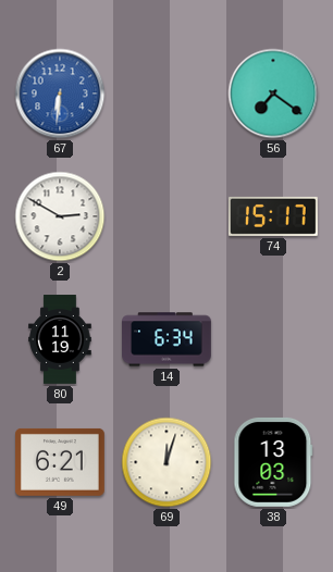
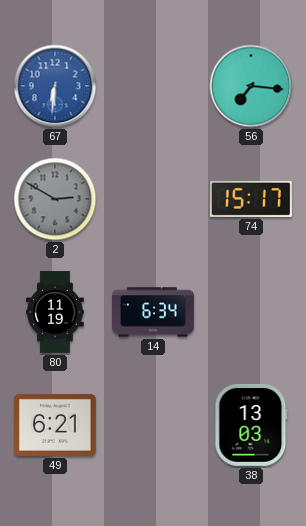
56: 7:21 -> 7:16 (251, 86)
2 dial: white -> grey (55, 199)
69: 12:03 -> none (166, 462)
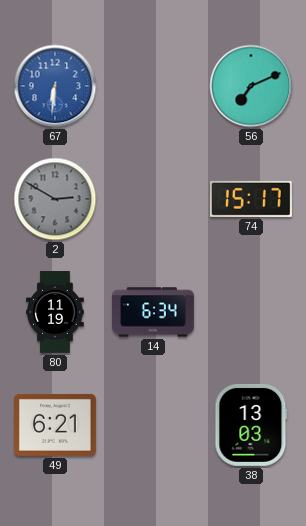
56: 7:16 -> 7:11 (251, 86)
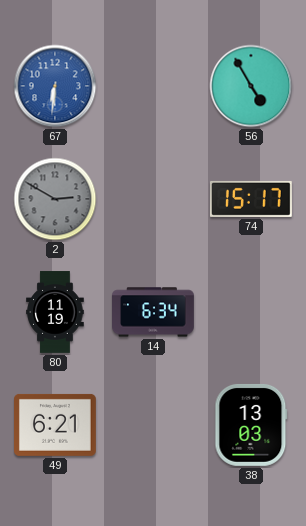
56: 7:11 -> 4:55 (251, 86)
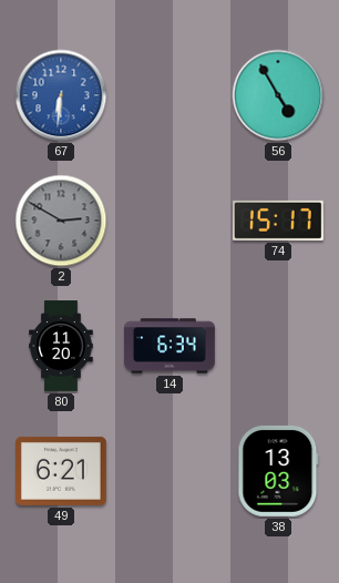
80: 11:19 -> 11:20 (61, 346)
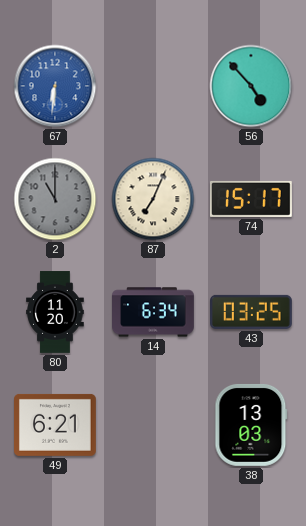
56: 4:55 -> 4:53 (251, 86)
2: 2:50 -> 11:00 (55, 199)
87: none -> 7:04 (153, 199)
43: none -> 03:25 (252, 312)
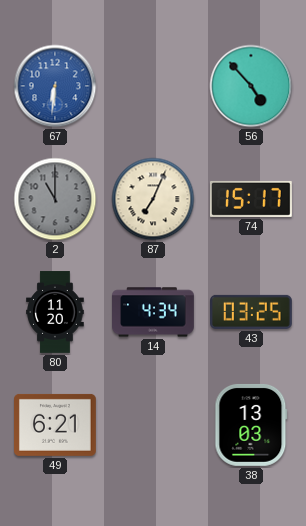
14: 6:34 -> 4:34 (154, 312)
